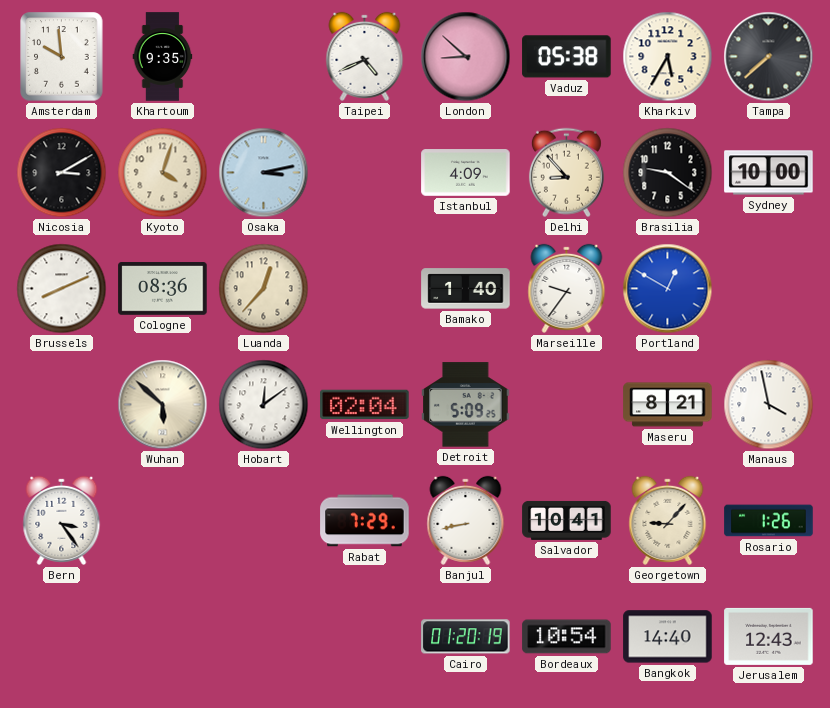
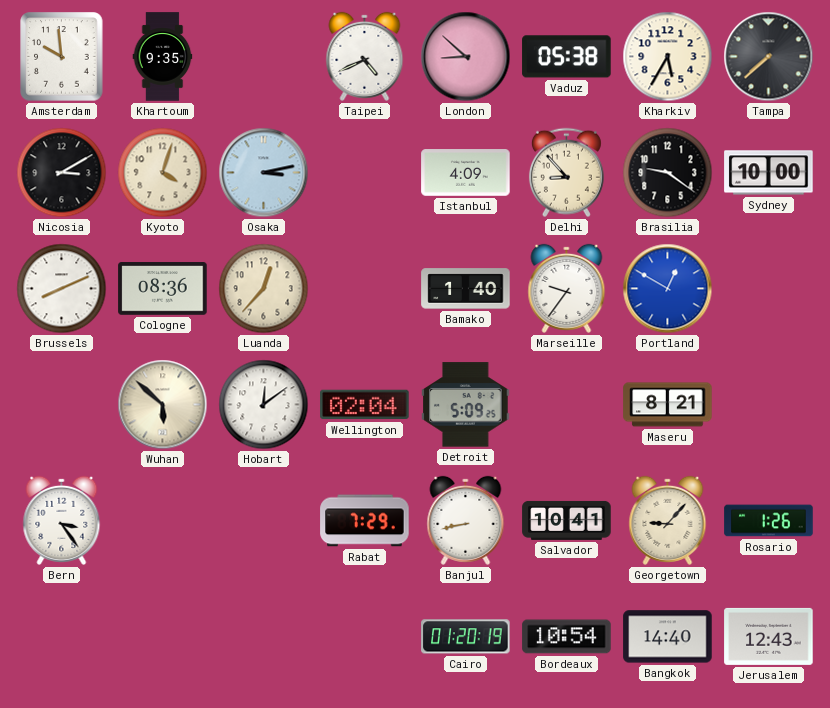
Manaus: 3:58 -> none (769, 405)
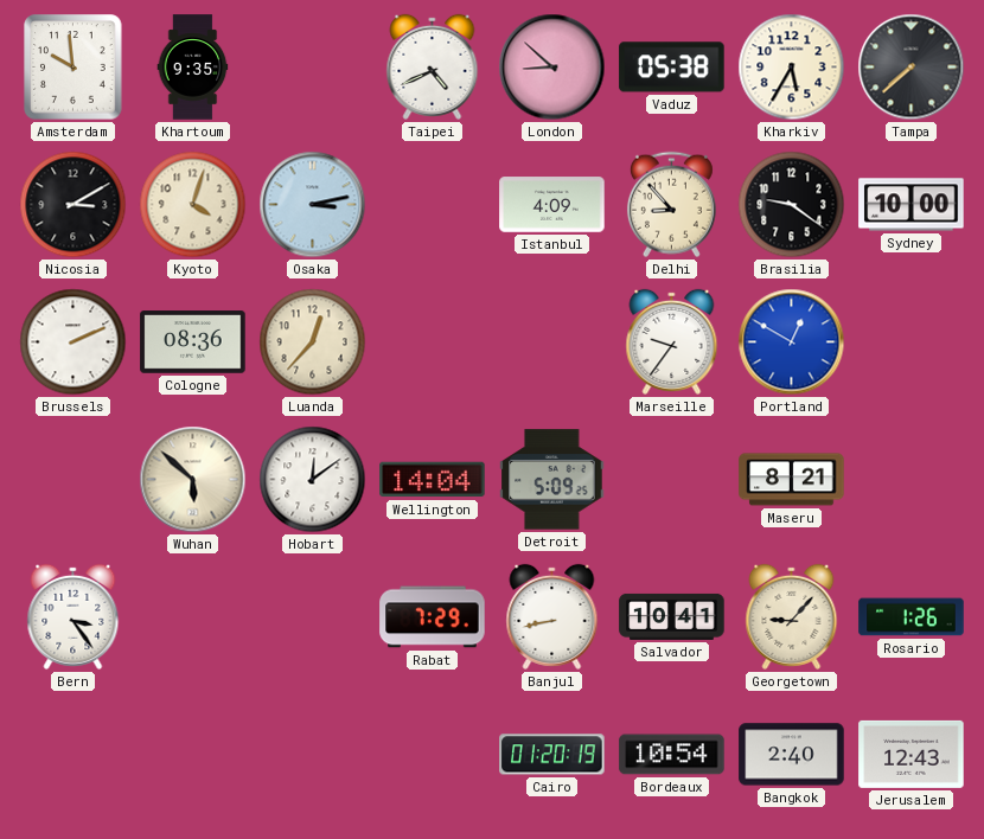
Brussels: 8:11 -> 2:11 (74, 342)
Bamako: 1:40 -> none (466, 289)
Wellington: 02:04 -> 14:04 (433, 480)
Bangkok: 14:40 -> 2:40 (792, 755)
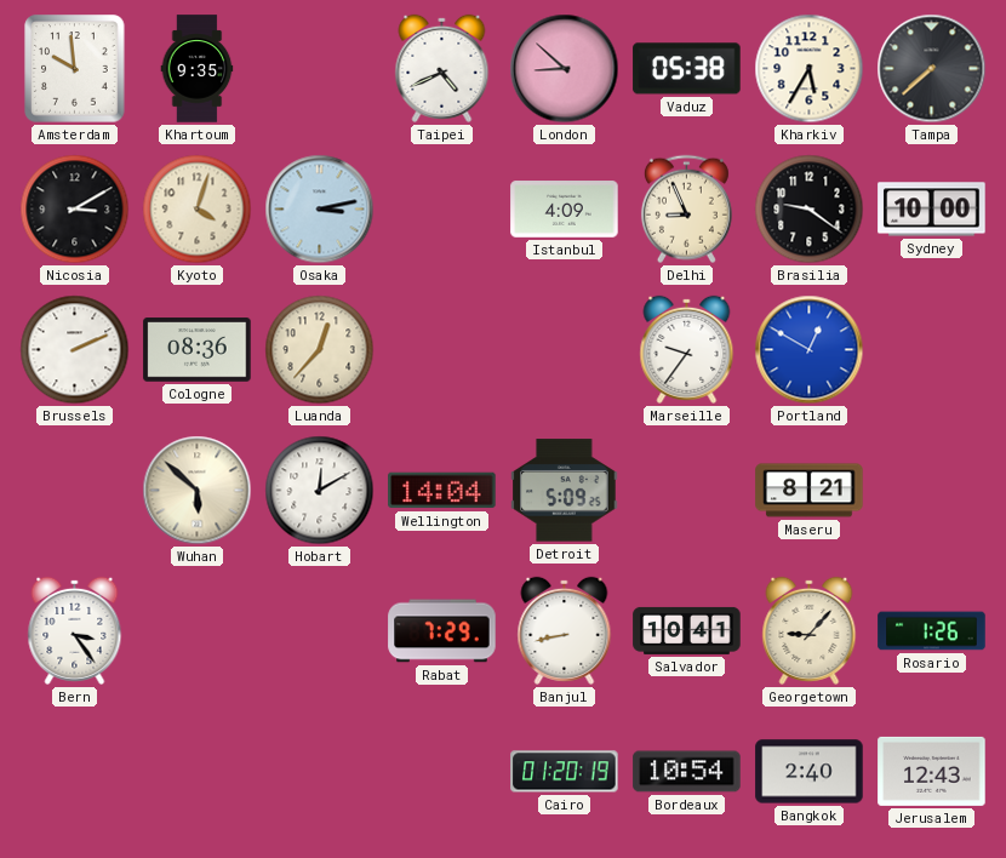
Delhi: 8:53 -> 8:56 (686, 210)
Hobart: 12:09 -> 12:10 (320, 491)
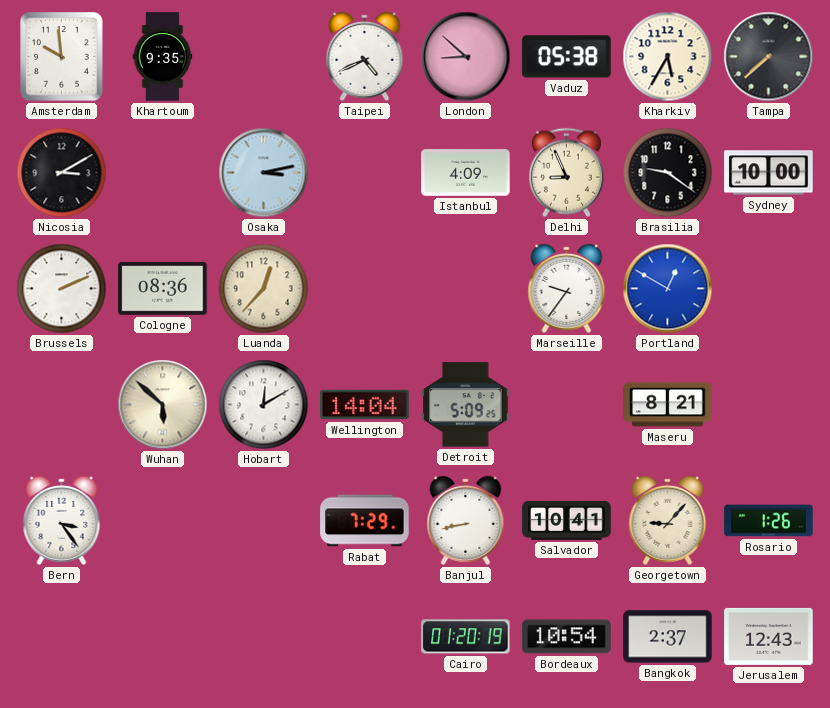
Kyoto: 4:03 -> none (198, 210)
Bangkok: 2:40 -> 2:37 (668, 637)
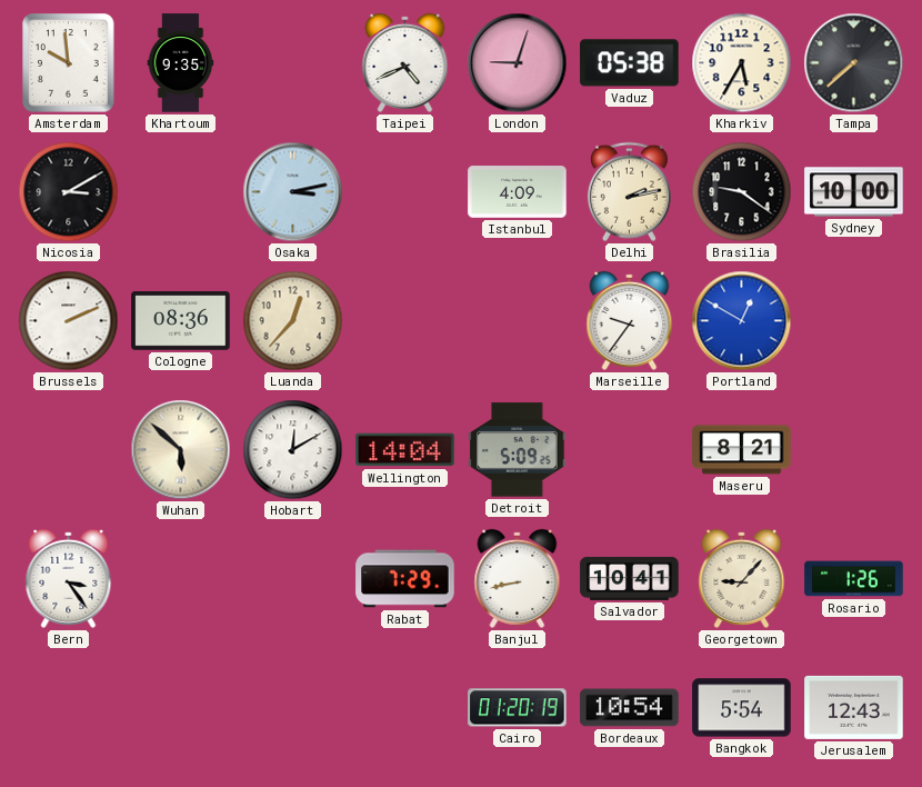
London: 8:52 -> 9:03 (518, 63)
Delhi: 8:56 -> 2:13 (629, 192)
Bangkok: 2:37 -> 5:54 (742, 708)
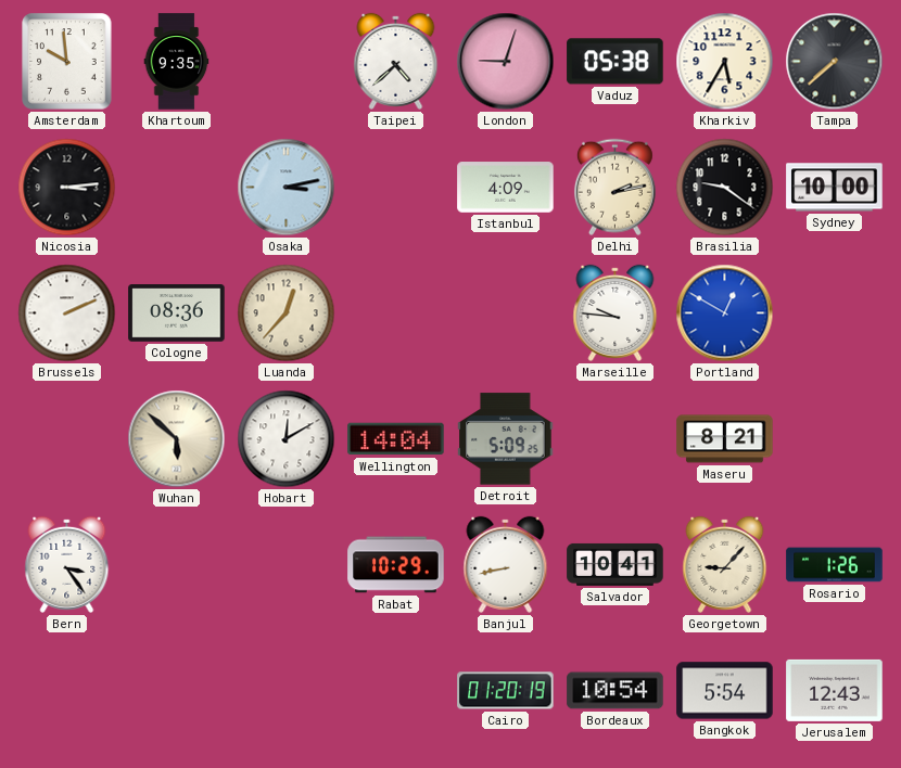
Taipei: 4:41 -> 4:38 (396, 61)
Nicosia: 3:10 -> 3:14 (67, 188)
Marseille: 9:36 -> 9:46 (616, 312)
Rabat: 7:29 -> 10:29 (396, 565)
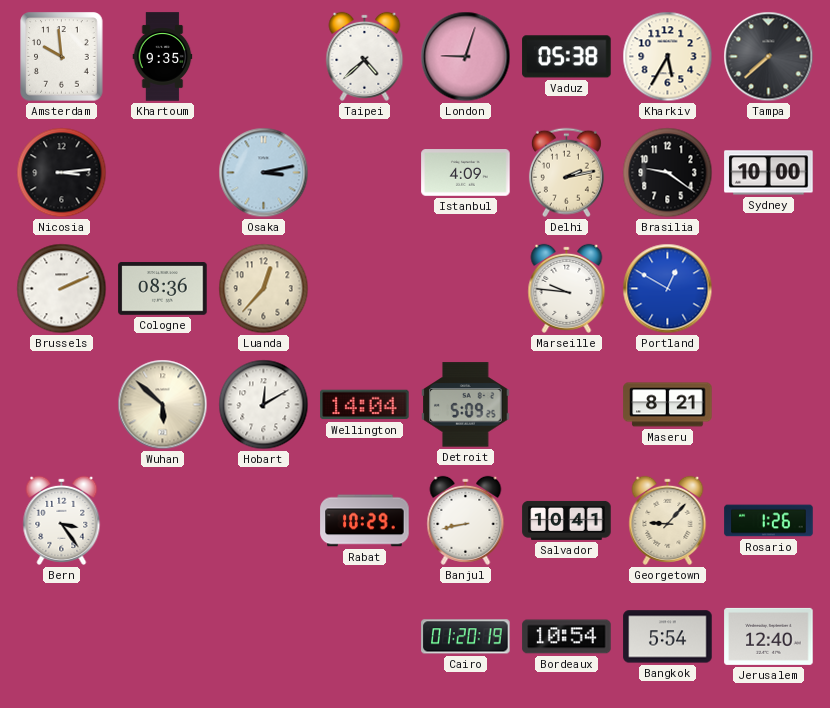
Jerusalem: 12:43 -> 12:40 (769, 636)
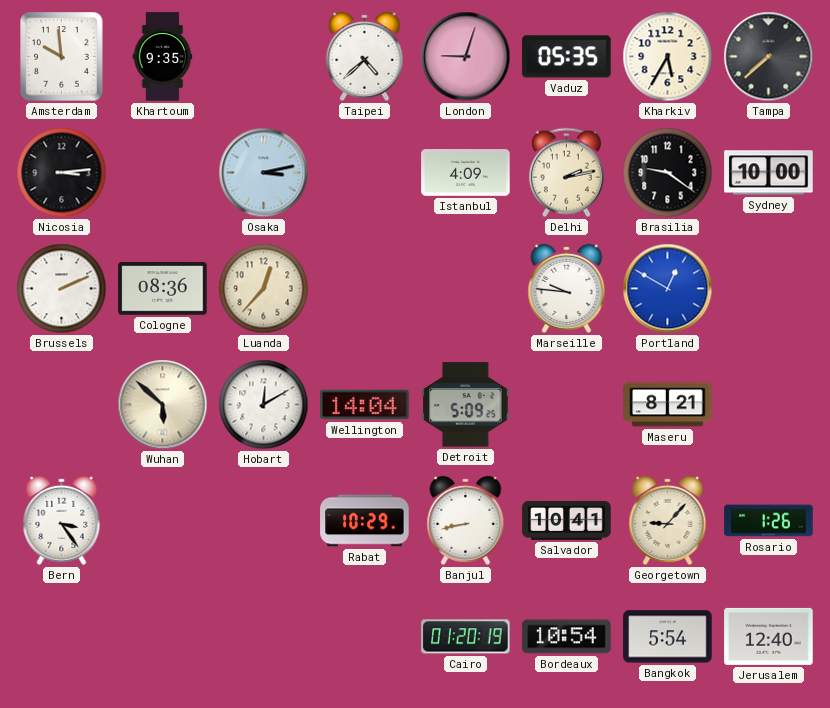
Vaduz: 05:38 -> 05:35 (567, 57)
